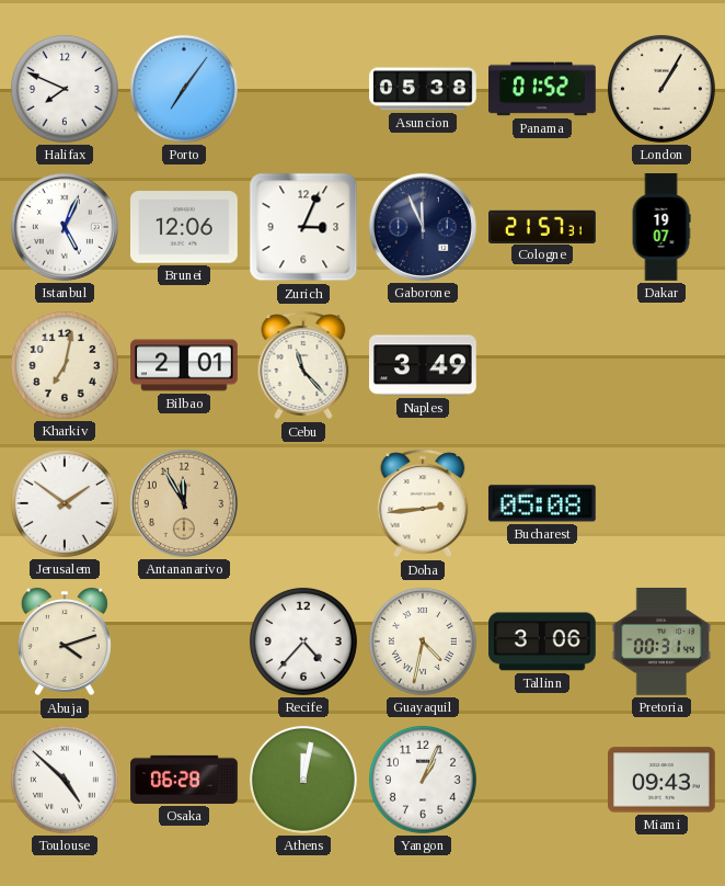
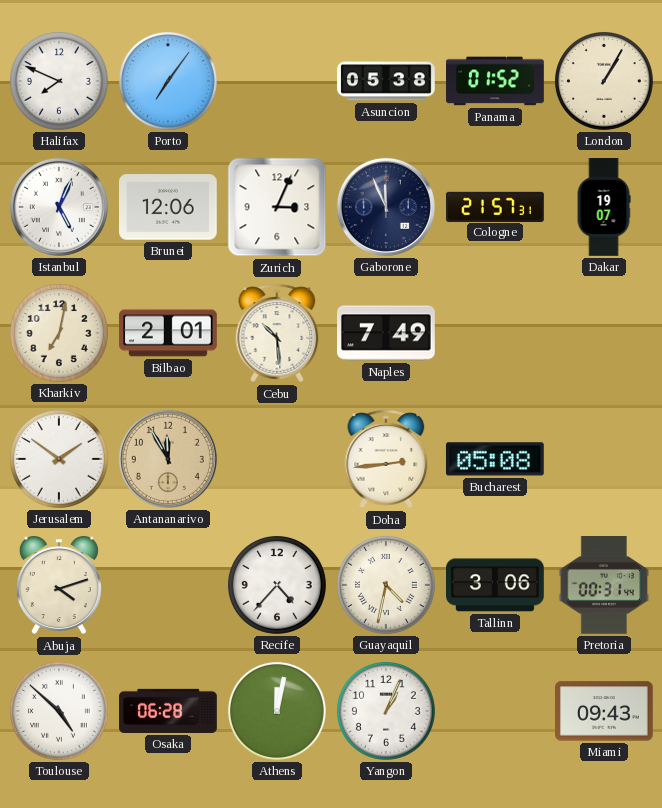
Cebu: 11:23 -> 10:29 (277, 333)
Naples: 3:49 -> 7:49 (387, 333)
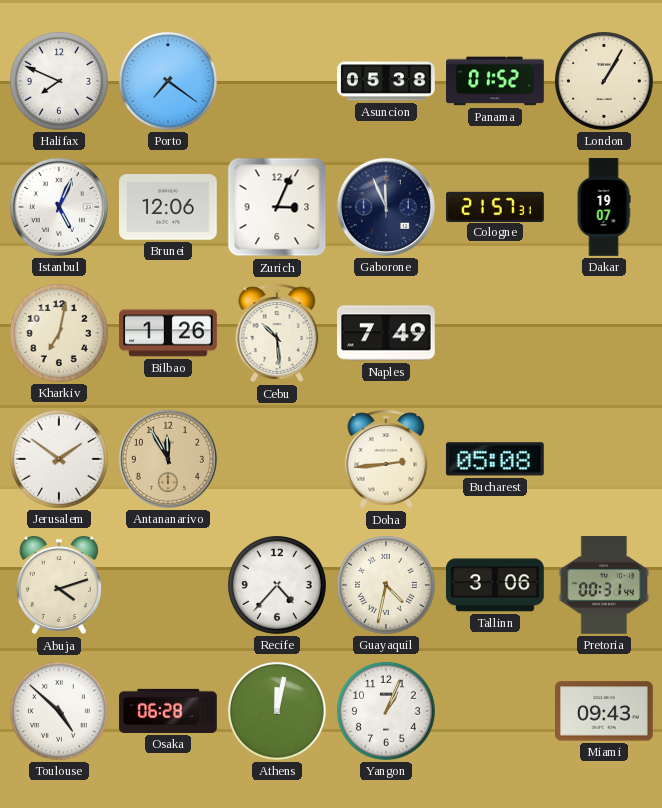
Porto: 7:06 -> 7:21 (168, 81)
Bilbao: 2:01 -> 1:26 (168, 333)
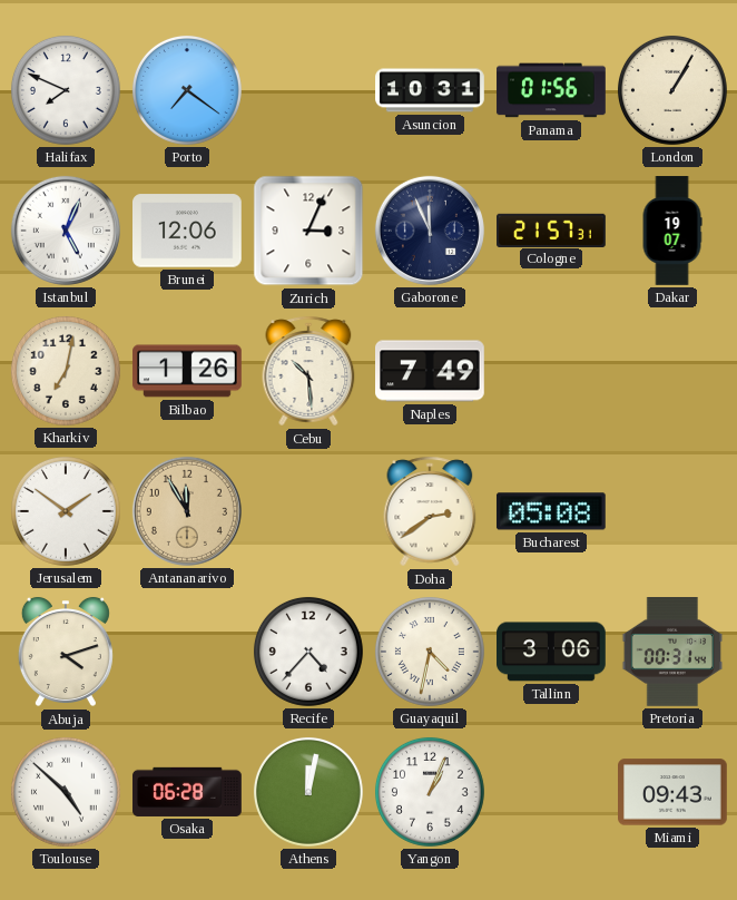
Asuncion: 05:38 -> 10:31 (430, 90)
Panama: 01:52 -> 01:56 (551, 90)
Doha: 2:44 -> 2:39 (430, 511)
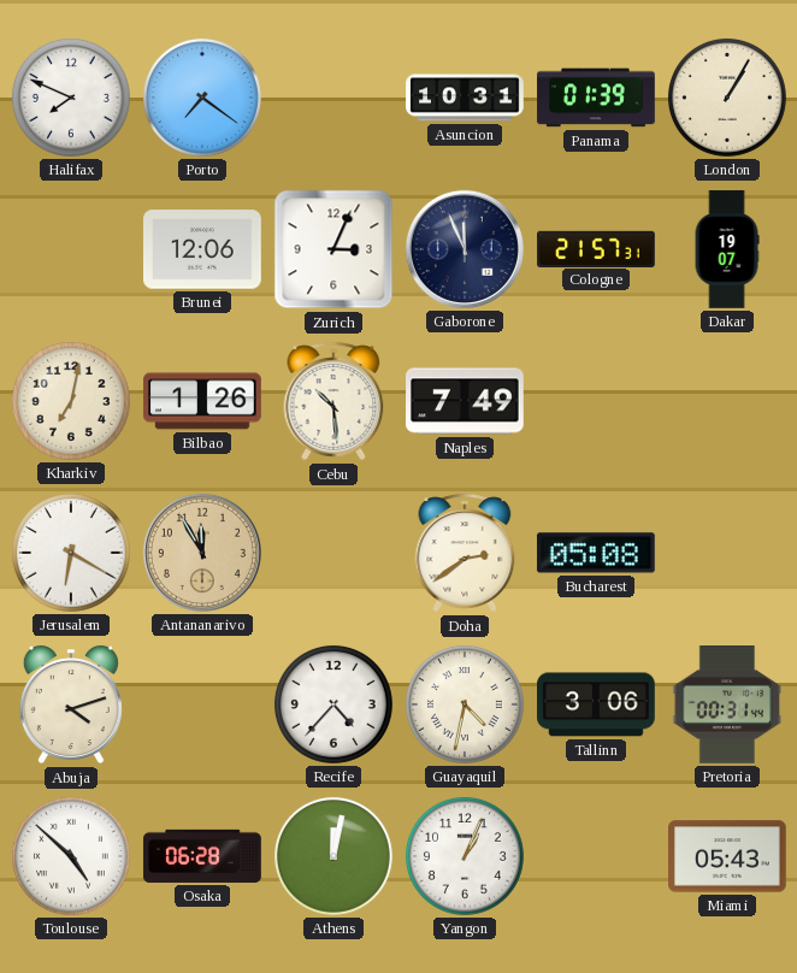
Panama: 01:56 -> 01:39 (596, 98)
Istanbul: 5:04 -> none (66, 231)
Jerusalem: 1:51 -> 6:20 (71, 553)
Miami: 09:43 -> 05:43 (728, 856)
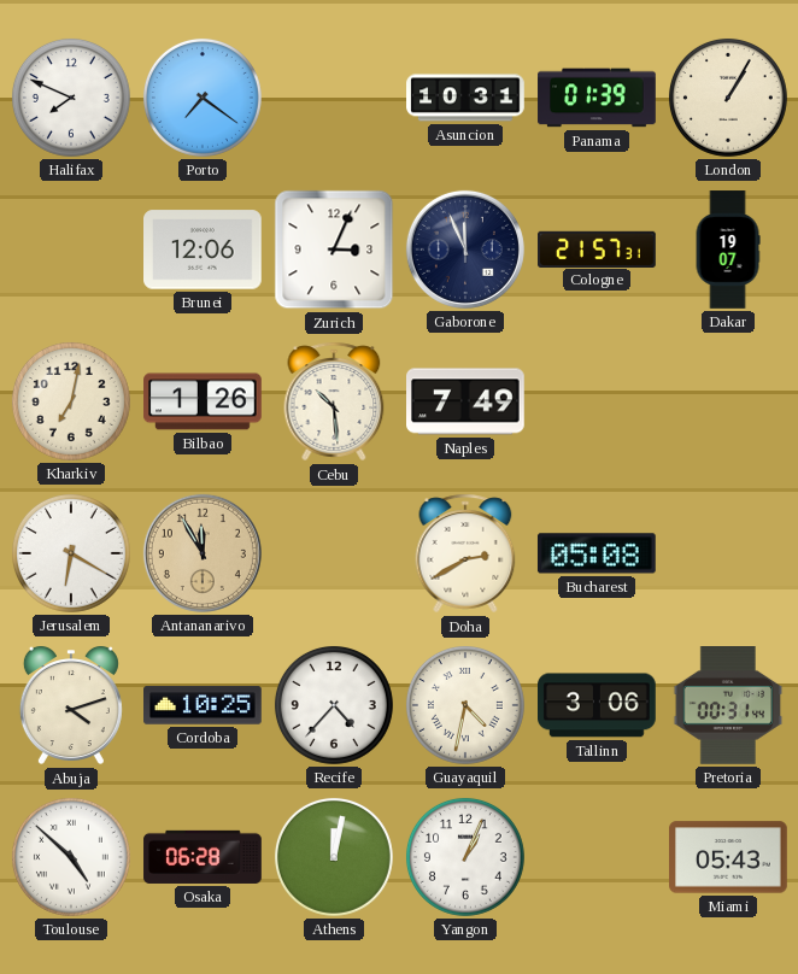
Doha: 2:39 -> 2:40 (465, 553)
Cordoba: none -> 10:25 (204, 705)
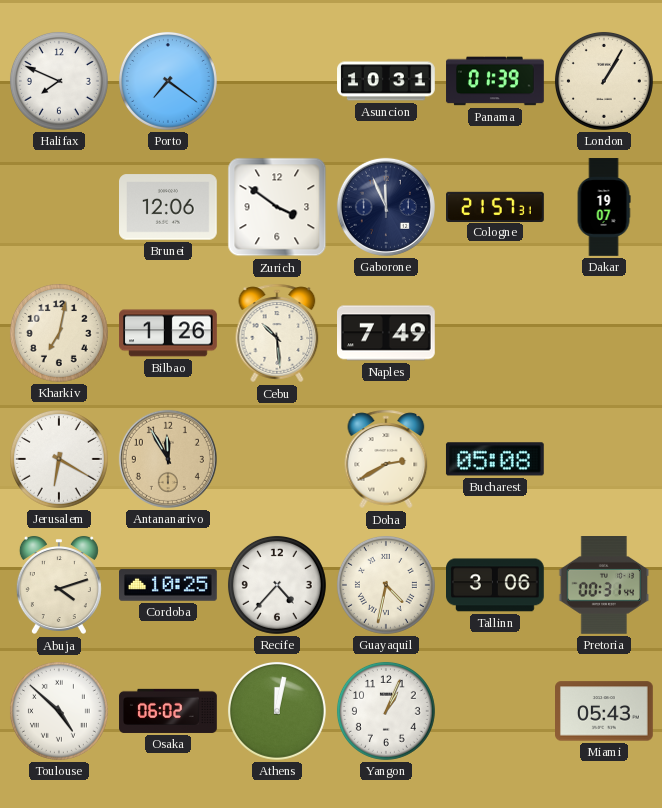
Zurich: 3:04 -> 3:51 (277, 207)
Osaka: 06:28 -> 06:02 (168, 711)
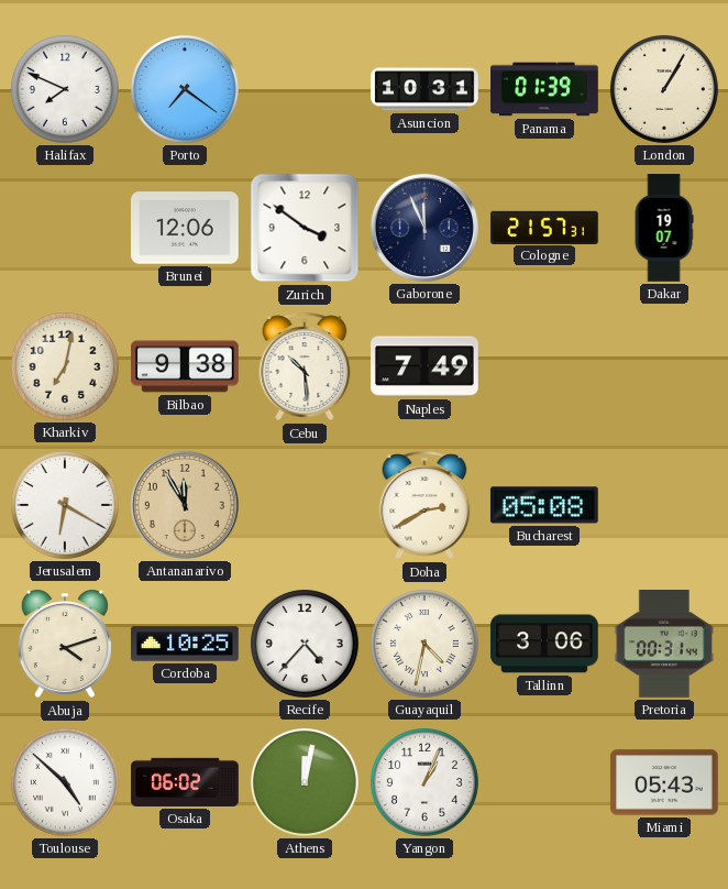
Bilbao: 1:26 -> 9:38 (185, 366)
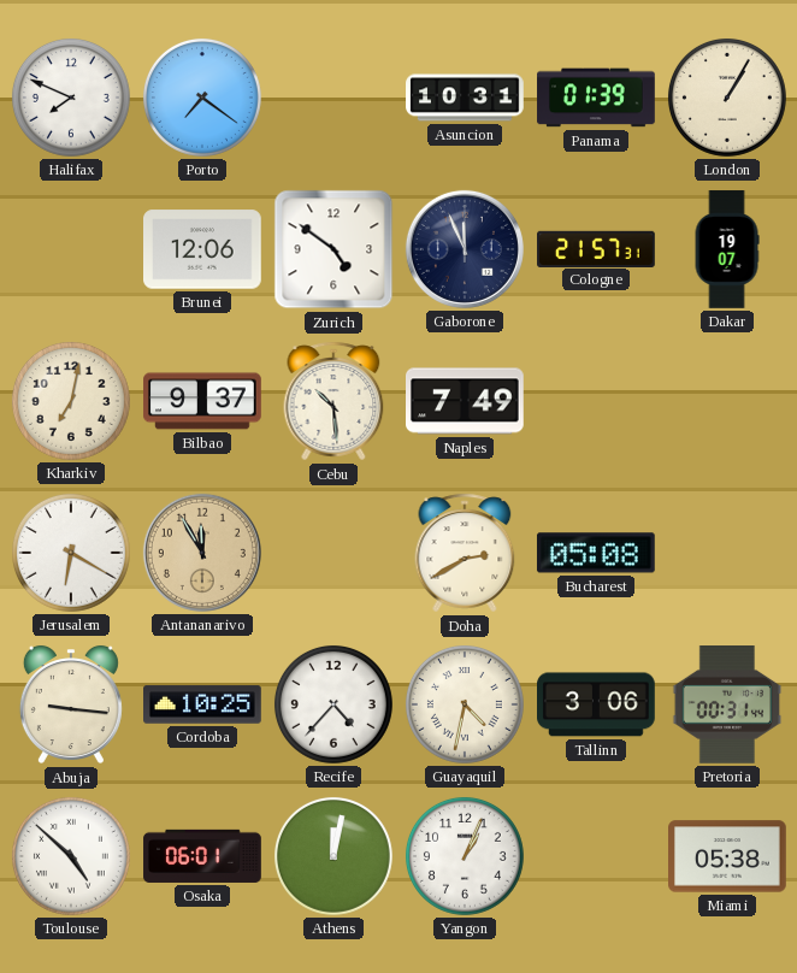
Zurich: 3:51 -> 4:51 (333, 249)
Bilbao: 9:38 -> 9:37 (202, 401)
Abuja: 4:12 -> 9:16 (71, 704)
Osaka: 06:02 -> 06:01 (202, 856)
Miami: 05:43 -> 05:38 (728, 856)
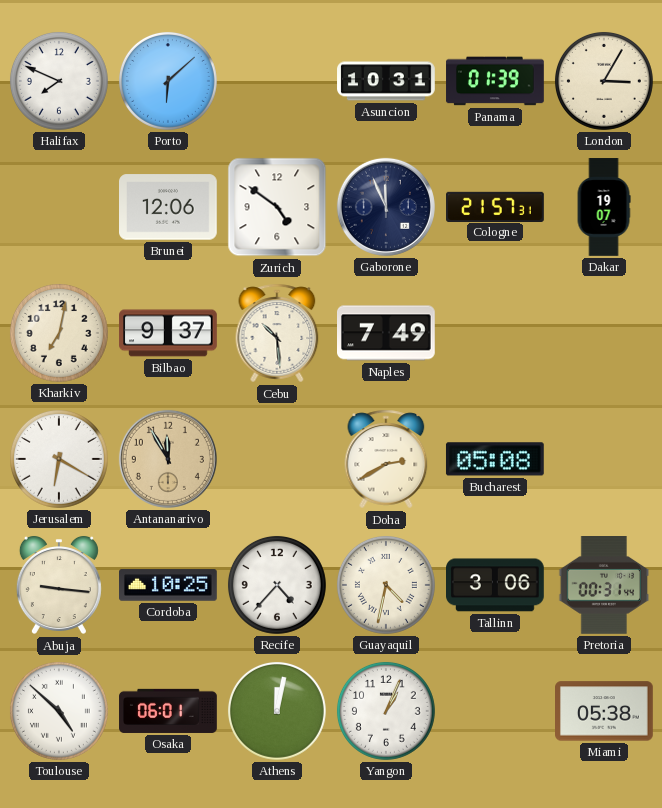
Porto: 7:21 -> 6:08 (168, 81)
London: 1:05 -> 3:05 (604, 81)
